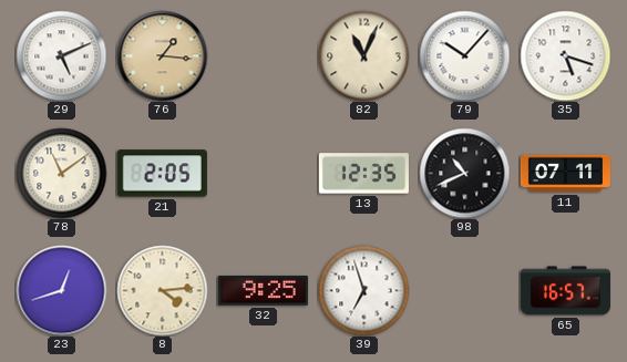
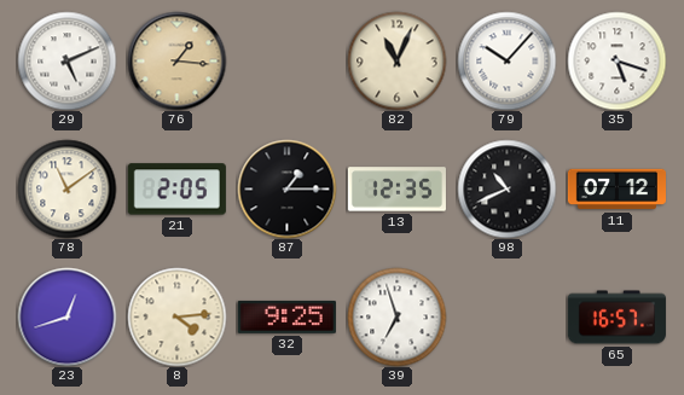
87: none -> 1:15 (286, 188)
11: 07:11 -> 07:12 (616, 190)
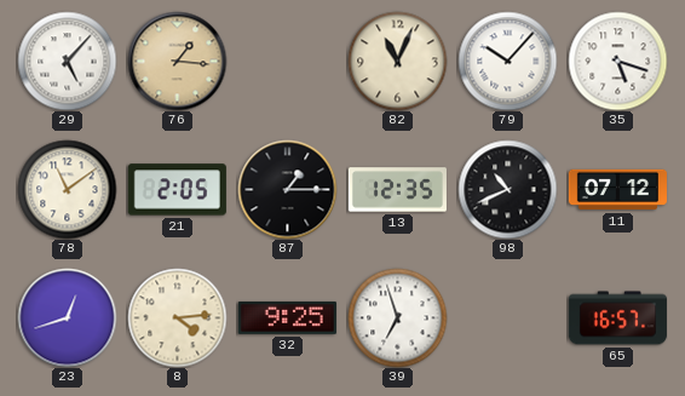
29: 5:11 -> 5:07 (67, 61)
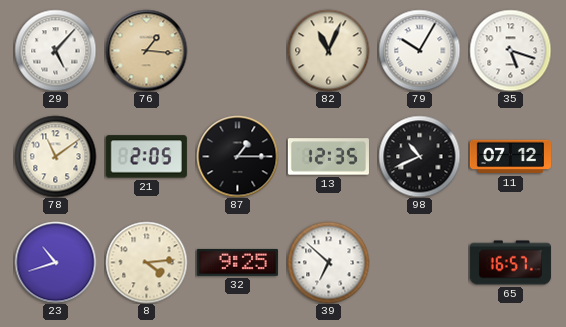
79: 10:07 -> 10:05 (419, 50)
23: 12:42 -> 10:42 (55, 262)
39: 6:57 -> 6:52 (328, 262)
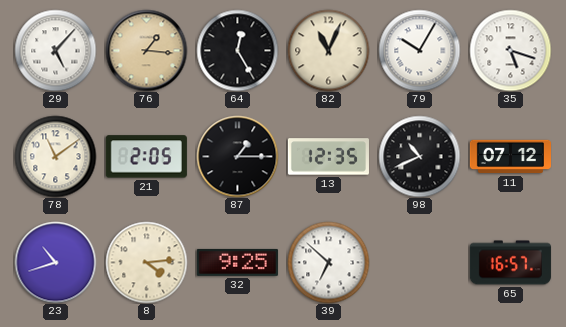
64: none -> 12:25 (237, 50)
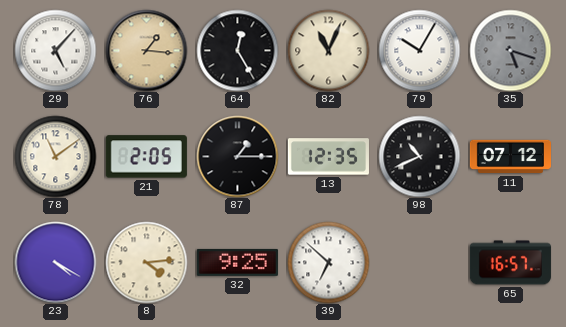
35 dial: white -> grey (510, 50)
23: 10:42 -> 4:20 (55, 262)
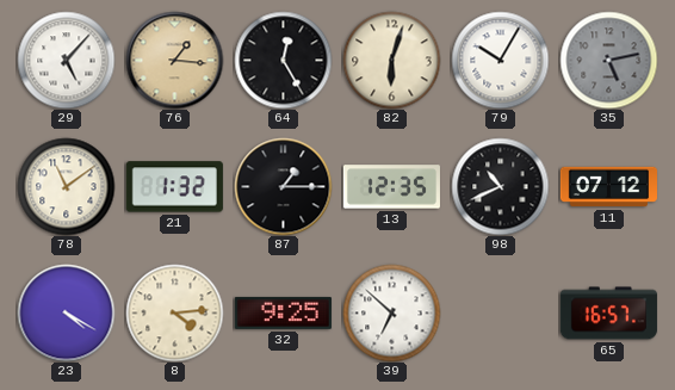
82: 11:04 -> 6:03 (391, 60)
35: 5:18 -> 5:13 (608, 60)
21: 2:05 -> 1:32 (174, 187)
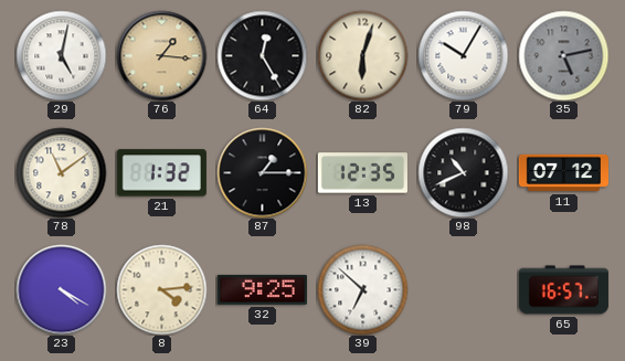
29: 5:07 -> 5:02 (61, 55)
